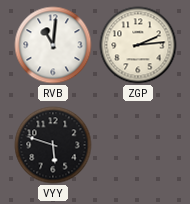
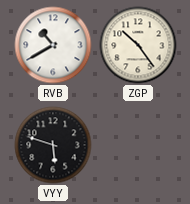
RVB: 11:01 -> 10:40 (53, 45)
ZGP: 2:14 -> 10:24 (138, 45)
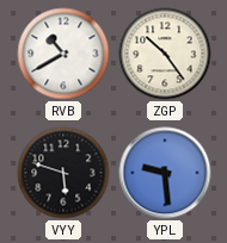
YPL: none -> 9:29 (165, 173)
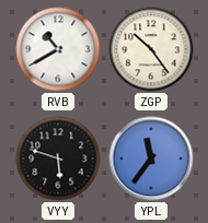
YPL: 9:29 -> 11:36 (151, 159)
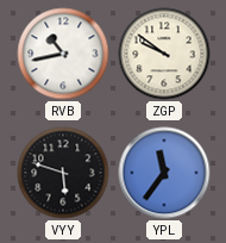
RVB: 10:40 -> 10:43 (63, 54)
ZGP: 10:24 -> 9:51 (164, 54)
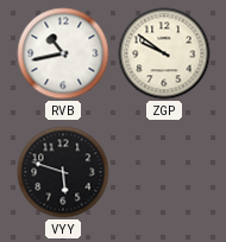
YPL: 11:36 -> none (164, 173)
